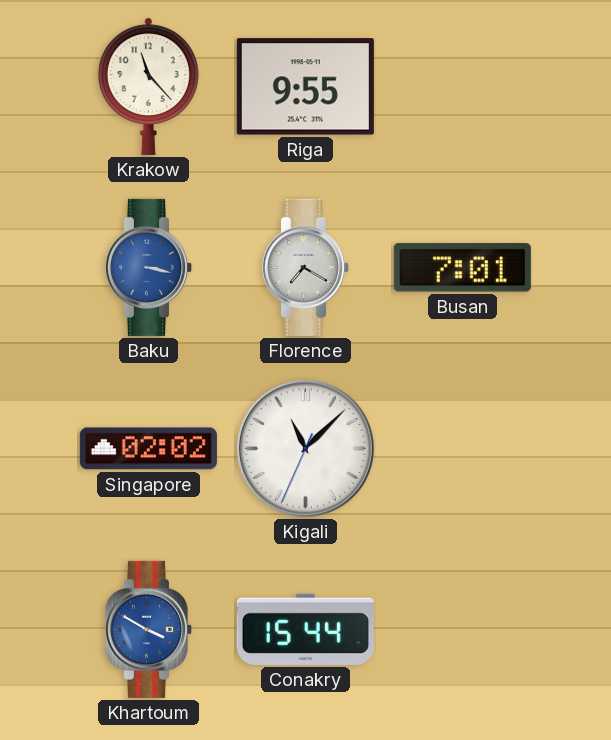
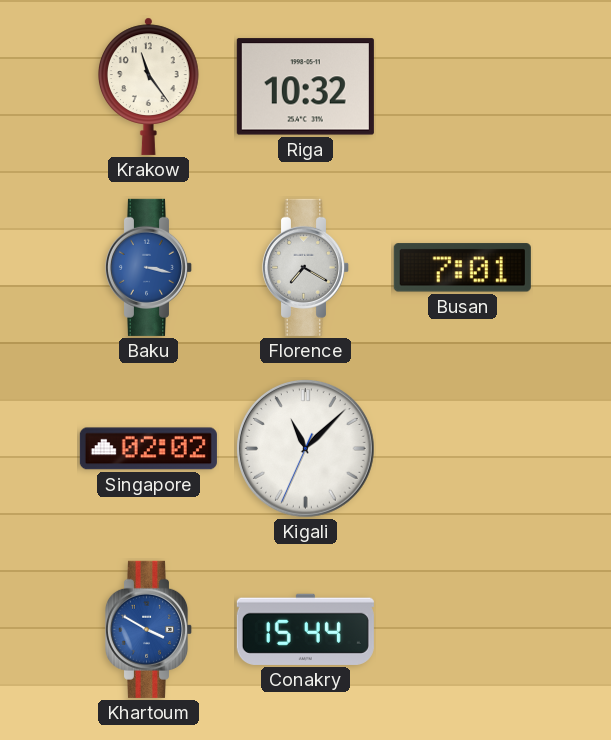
Krakow: 11:23 -> 11:24 (148, 86)
Riga: 9:55 -> 10:32 (305, 87)
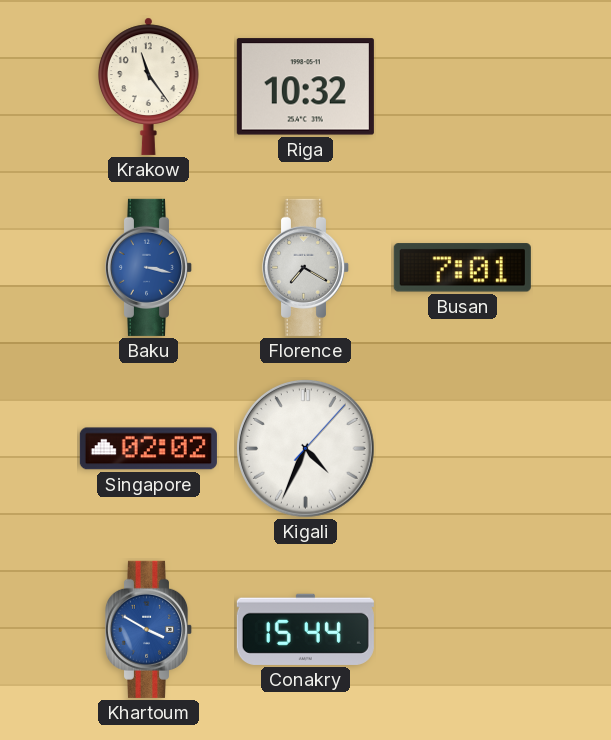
Kigali: 11:07 -> 4:34 (306, 449)
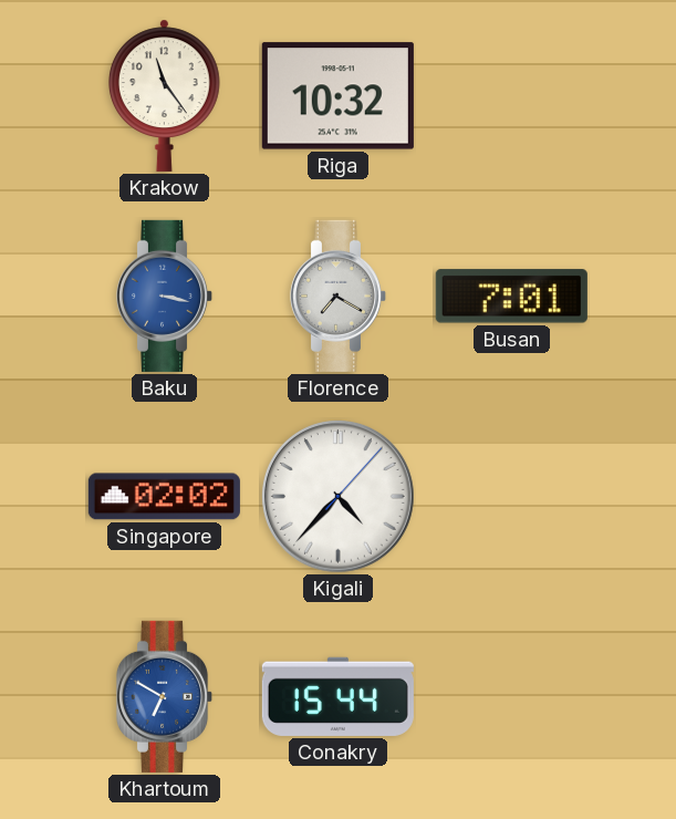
Kigali: 4:34 -> 4:37 (339, 497)
Khartoum: 3:50 -> 6:50 (165, 696)
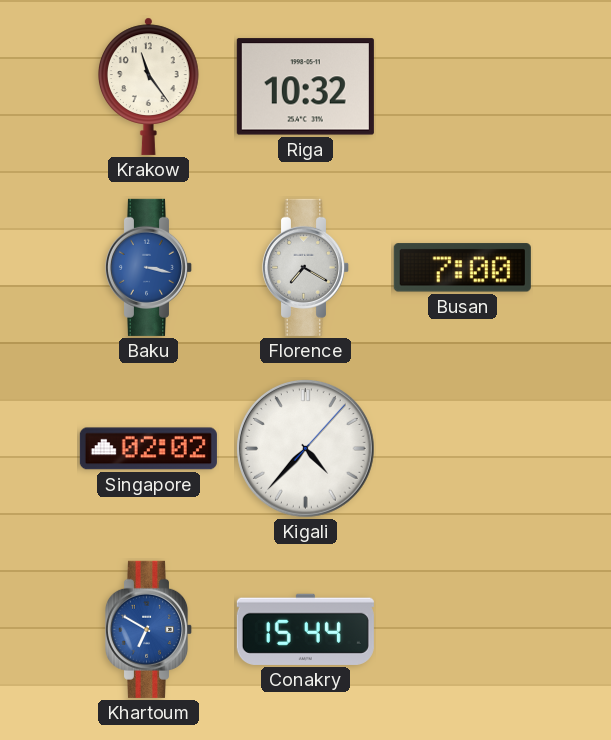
Busan: 7:01 -> 7:00 (462, 268)
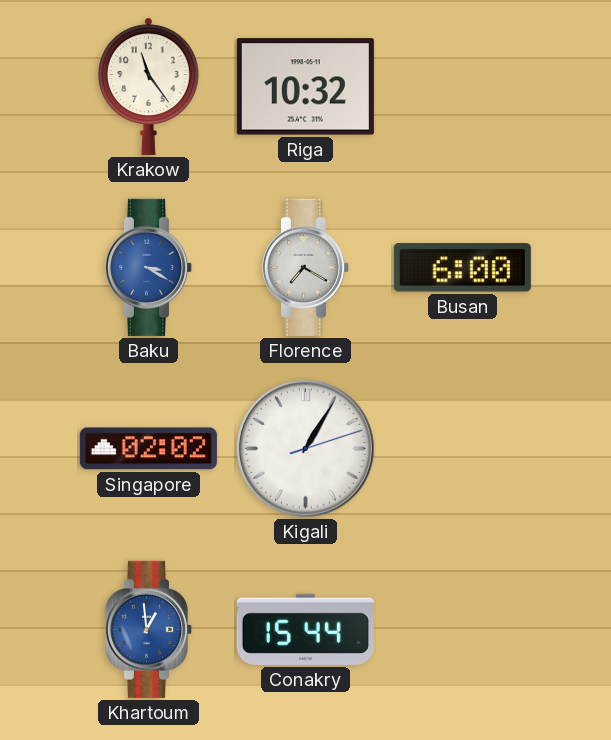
Baku: 3:17 -> 3:20 (149, 267)
Busan: 7:00 -> 6:00 (462, 268)
Kigali: 4:37 -> 1:05 (306, 449)
Khartoum: 6:50 -> 12:59 (149, 629)
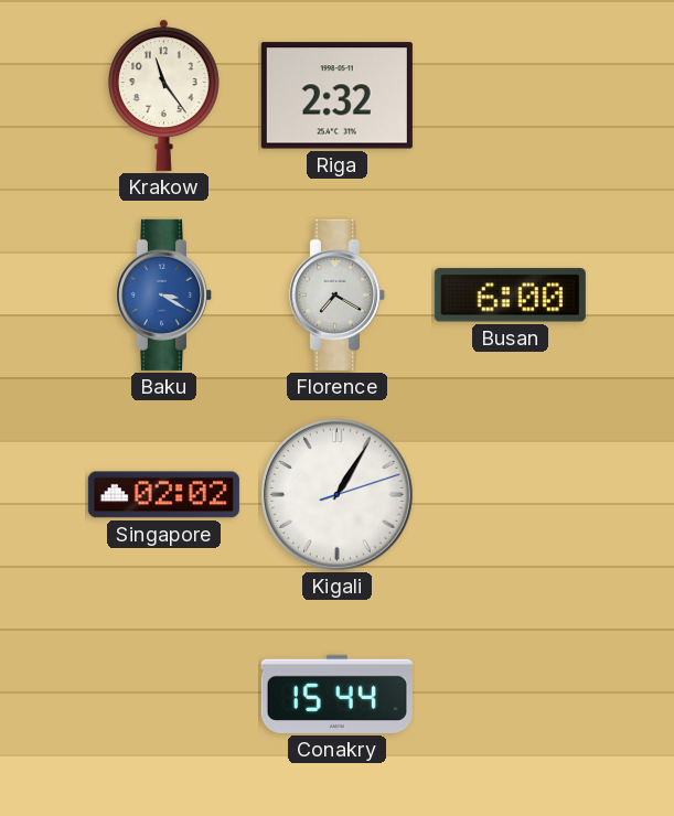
Riga: 10:32 -> 2:32 (336, 96)
Khartoum: 12:59 -> none (149, 629)
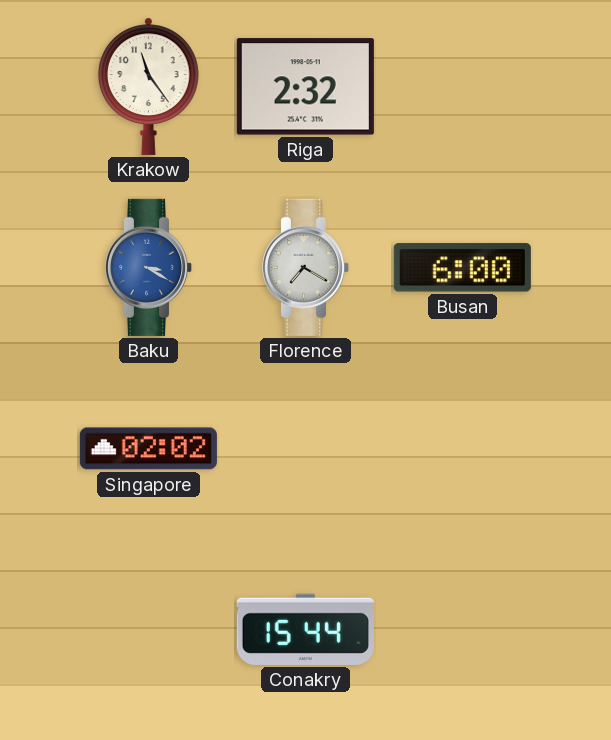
Kigali: 1:05 -> none (338, 495)
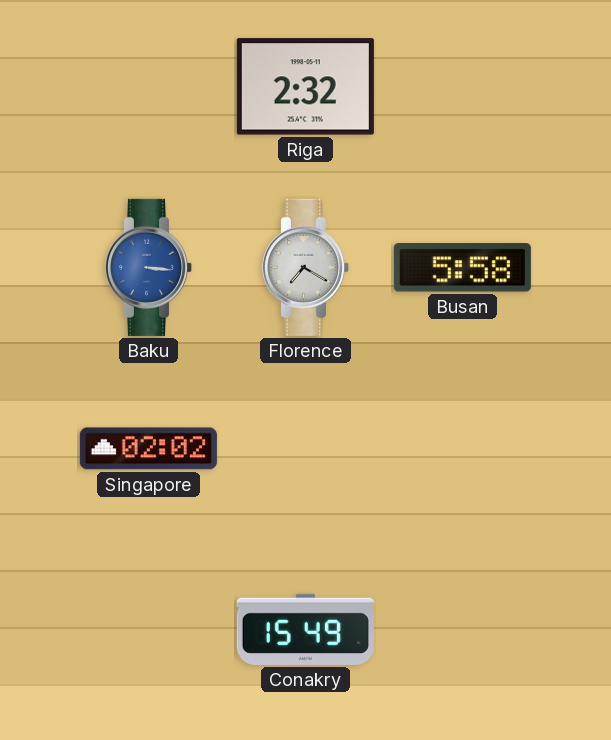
Krakow: 11:24 -> none (148, 86)
Baku: 3:20 -> 3:16 (149, 267)
Busan: 6:00 -> 5:58 (462, 268)
Conakry: 15:44 -> 15:49 (305, 629)
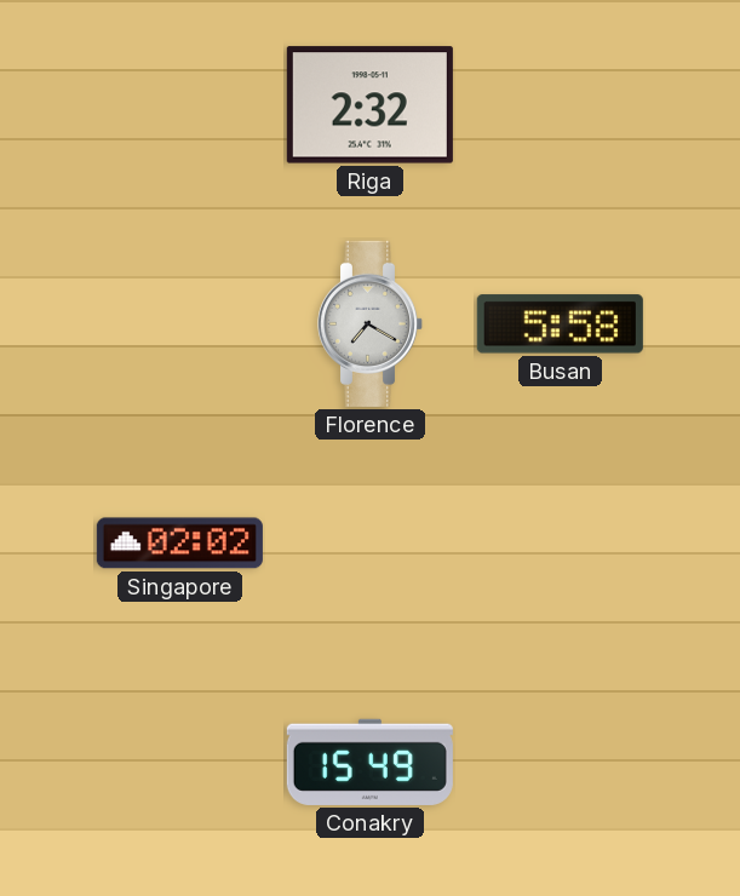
Baku: 3:16 -> none (149, 267)
